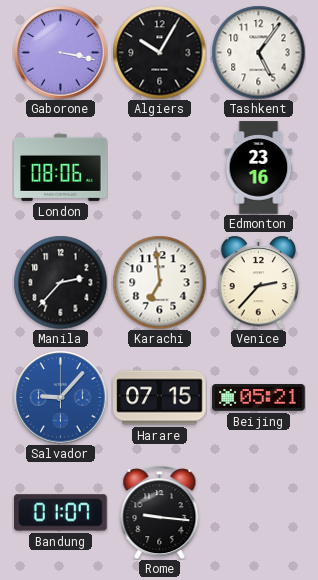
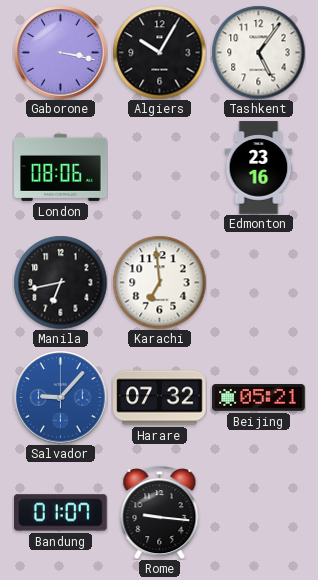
Manila: 2:37 -> 6:43 (60, 282)
Venice: 2:37 -> none (259, 282)
Harare: 07:15 -> 07:32 (160, 398)
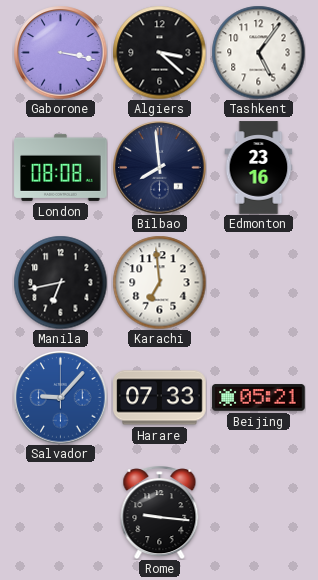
Algiers: 10:05 -> 3:22 (159, 52)
London: 08:06 -> 08:08 (61, 167)
Bilbao: none -> 7:59 (159, 167)
Harare: 07:32 -> 07:33 (160, 398)
Bandung: 01:07 -> none (61, 513)
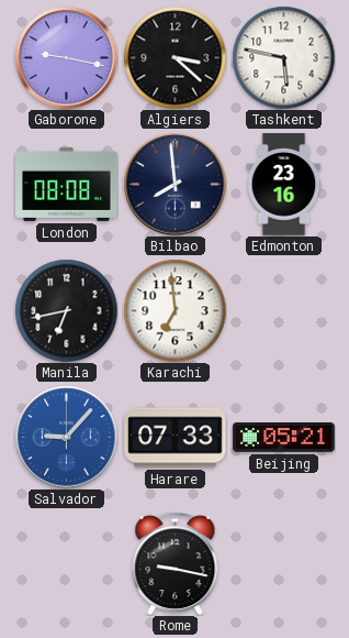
Gaborone: 3:17 -> 9:17 (66, 57)
Tashkent: 5:06 -> 5:47 (283, 57)
Rome: 9:16 -> 9:17 (176, 563)
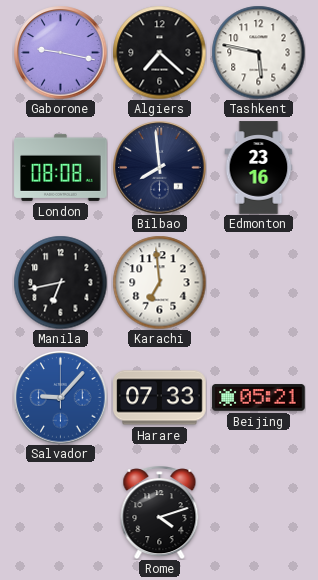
Algiers: 3:22 -> 7:22 (159, 52)
Rome: 9:17 -> 4:12 (160, 512)
